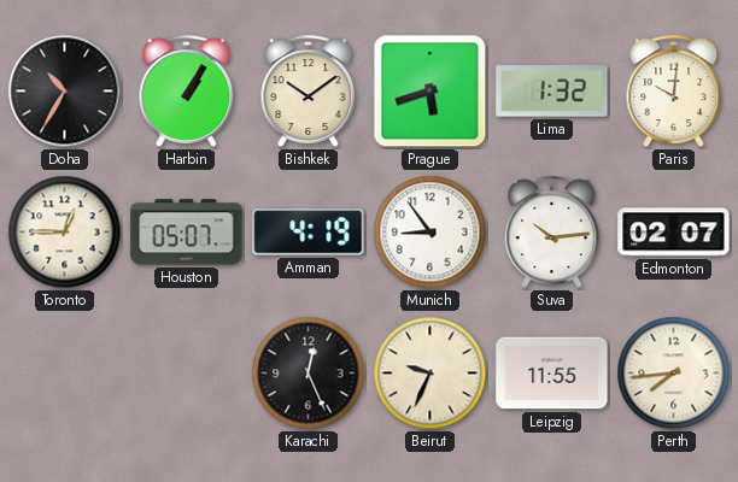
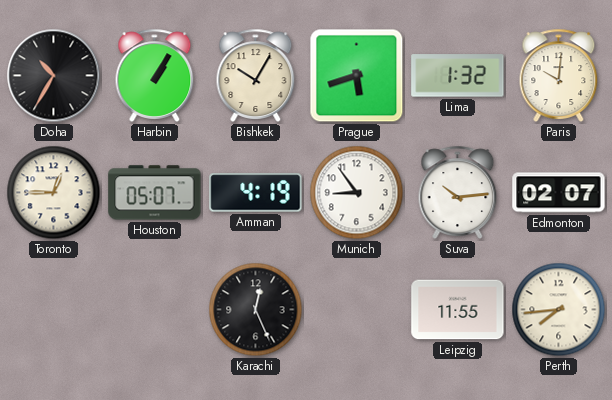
Bishkek: 10:09 -> 10:05 (256, 75)
Beirut: 9:34 -> none (430, 374)
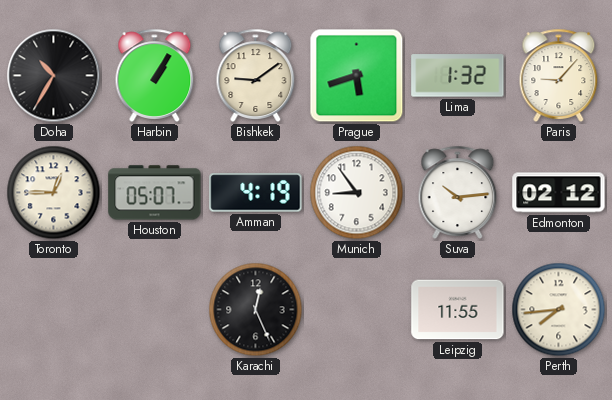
Bishkek: 10:05 -> 9:09 (256, 75)
Paris: 10:01 -> 9:07 (559, 75)
Edmonton: 02:07 -> 02:12 (559, 193)
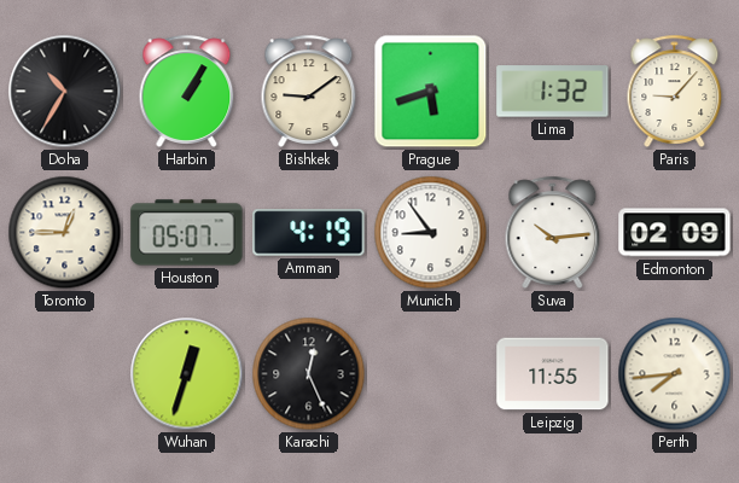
Edmonton: 02:12 -> 02:09 (675, 233)
Wuhan: none -> 12:33 (187, 374)
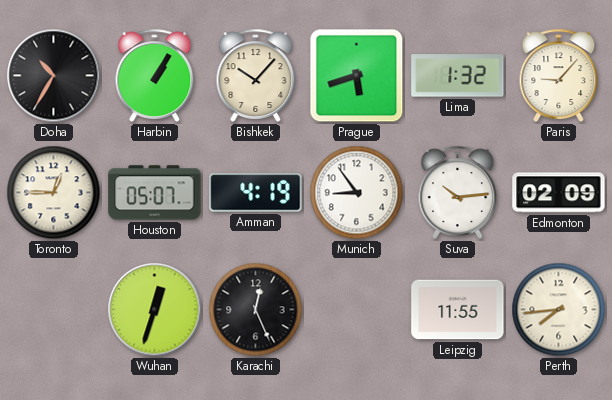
Bishkek: 9:09 -> 10:07 (256, 75)
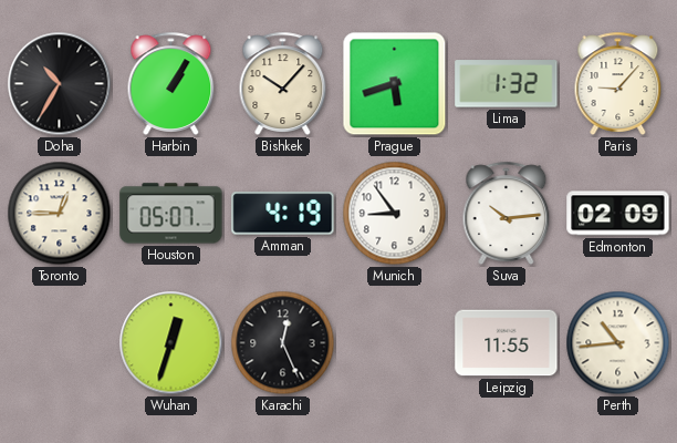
Perth: 7:44 -> 10:44 (618, 343)
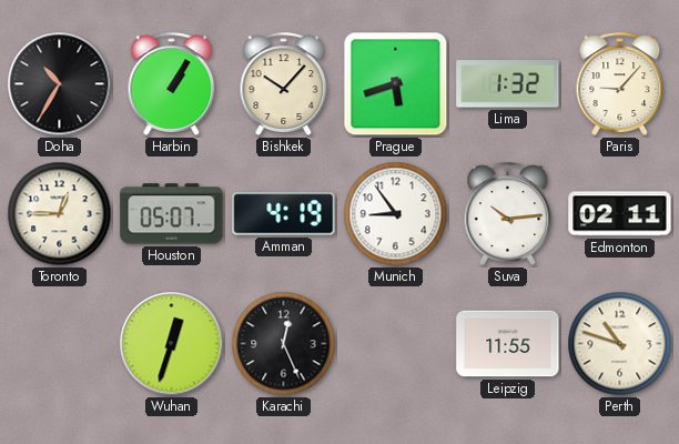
Edmonton: 02:09 -> 02:11 (620, 214)
Perth: 10:44 -> 10:48 (620, 344)
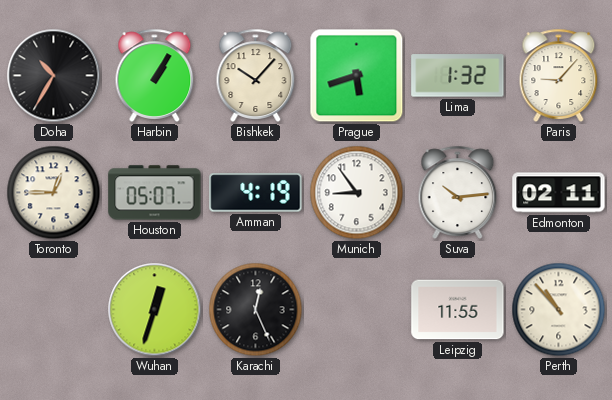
Perth: 10:48 -> 10:53 (559, 310)
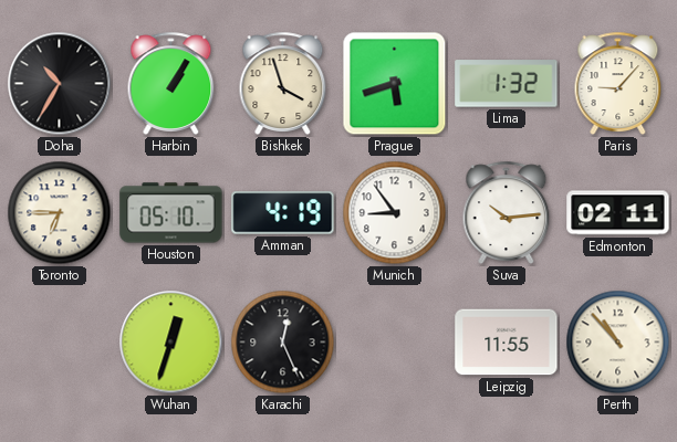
Bishkek: 10:07 -> 3:57 (283, 83)
Toronto: 12:45 -> 6:45 (60, 213)
Houston: 05:07 -> 05:10 (171, 213)
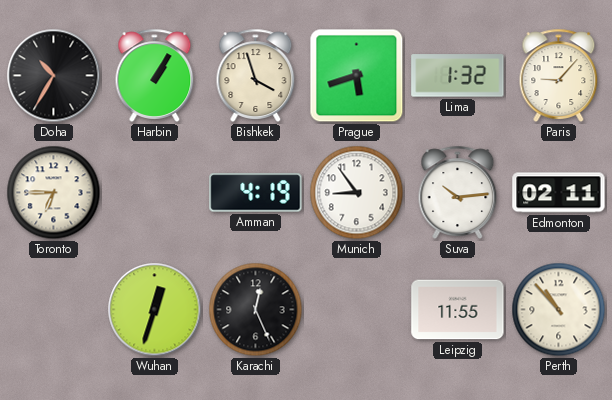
Houston: 05:10 -> none (171, 213)
